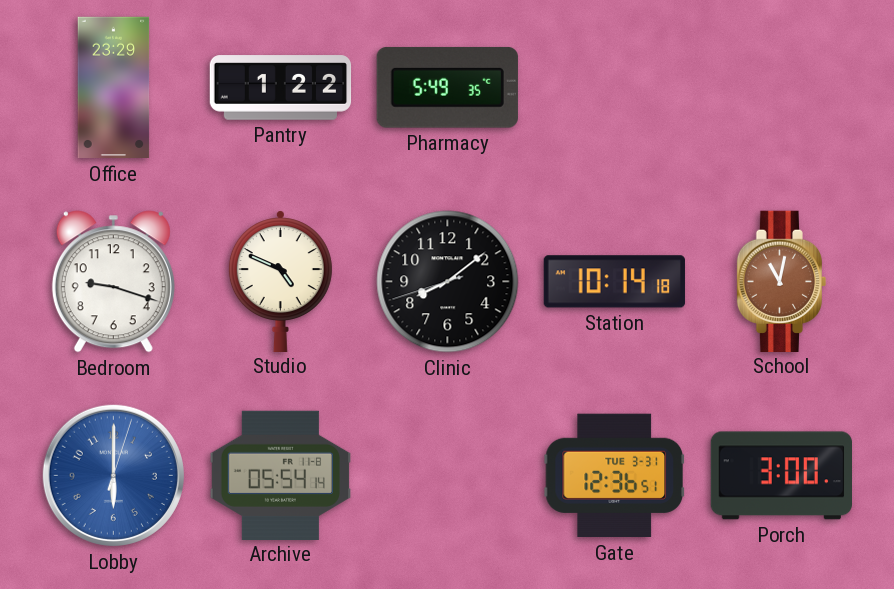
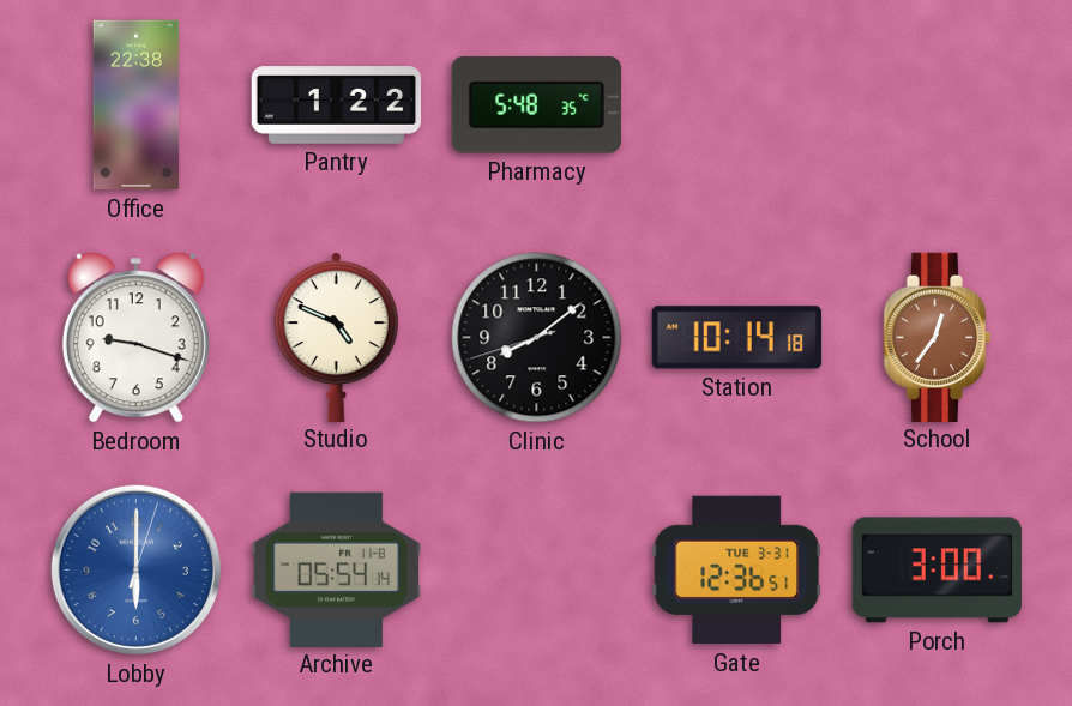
Office: 23:29 -> 22:38 (137, 105)
Pharmacy: 5:49 -> 5:48 (536, 104)
School: 11:02 -> 12:36 (938, 337)
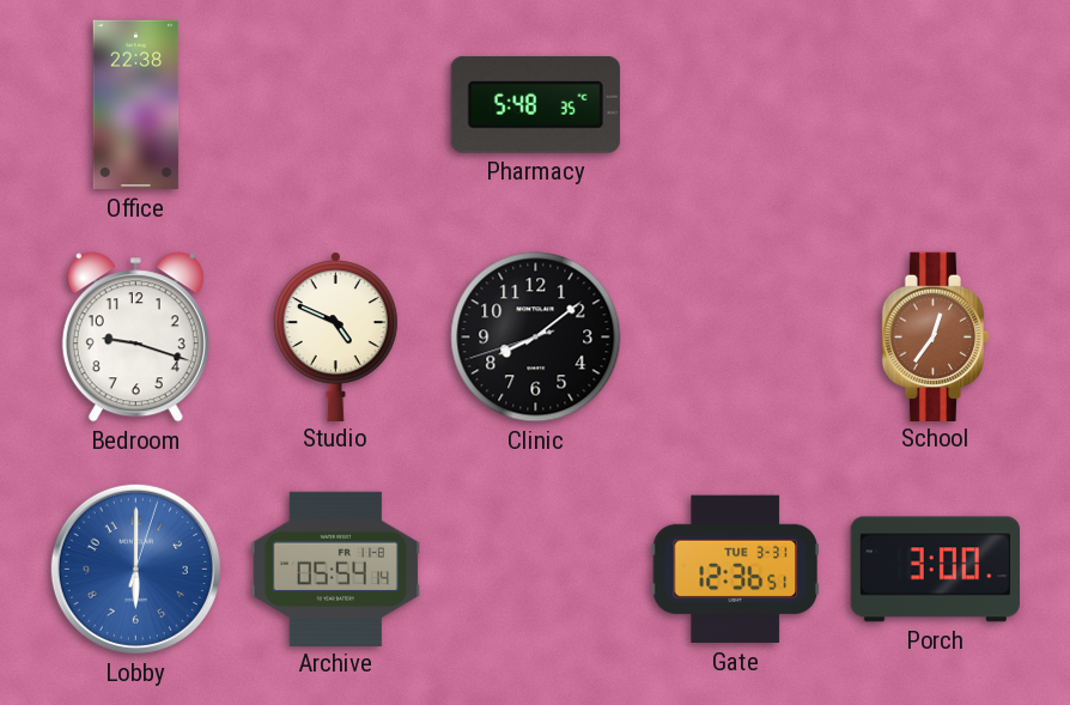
Pantry: 1:22 -> none (337, 105)
Station: 10:14 -> none (736, 338)
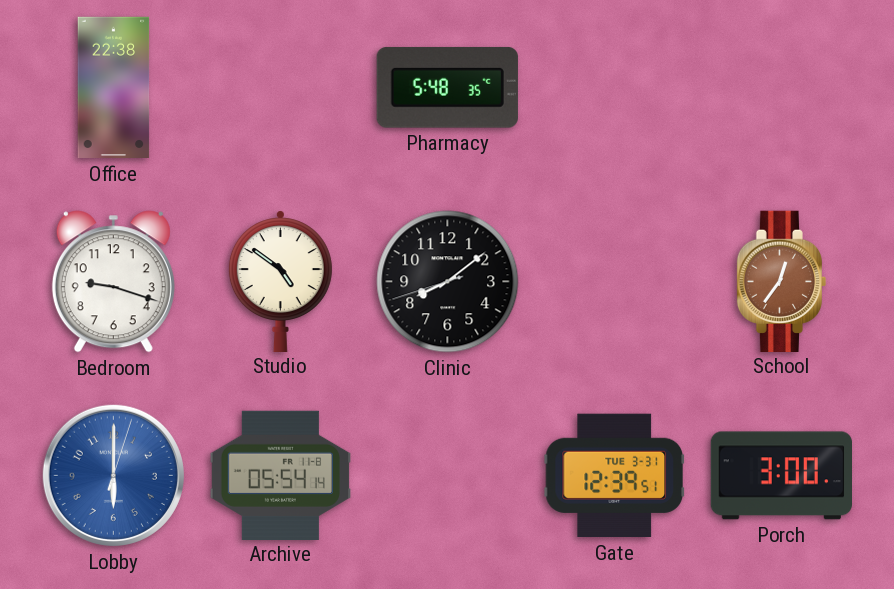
Studio: 4:49 -> 4:51 (280, 281)
Gate: 12:36 -> 12:39 (614, 476)
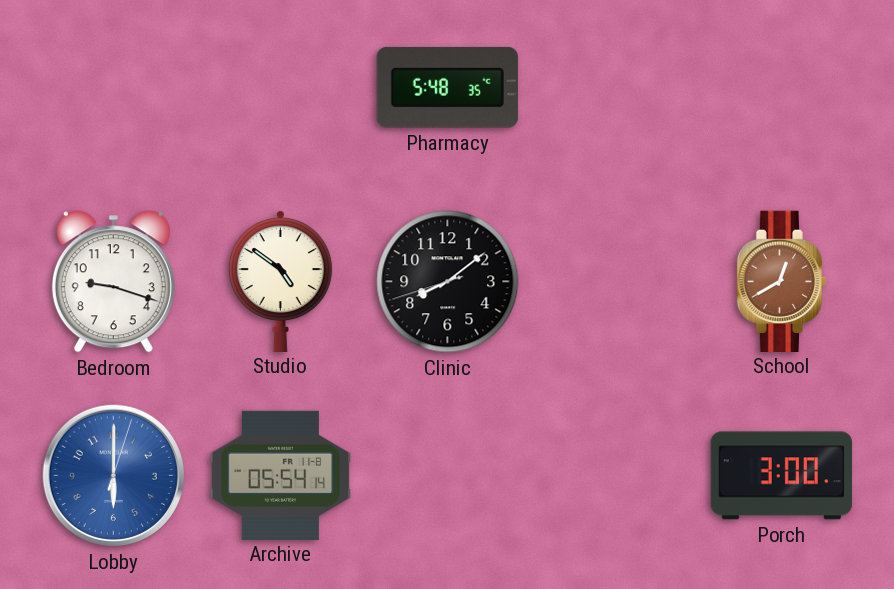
Office: 22:38 -> none (114, 88)
School: 12:36 -> 12:40 (782, 281)
Gate: 12:39 -> none (614, 476)
